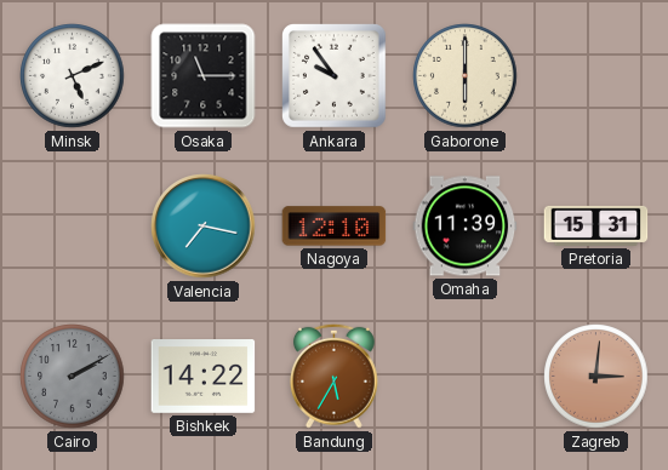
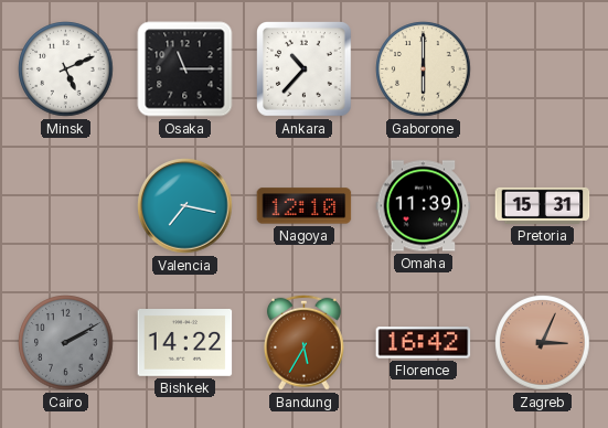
Ankara: 9:54 -> 10:37 (305, 69)
Florence: none -> 16:42 (424, 343)
Zagreb: 3:01 -> 3:04 (543, 343)
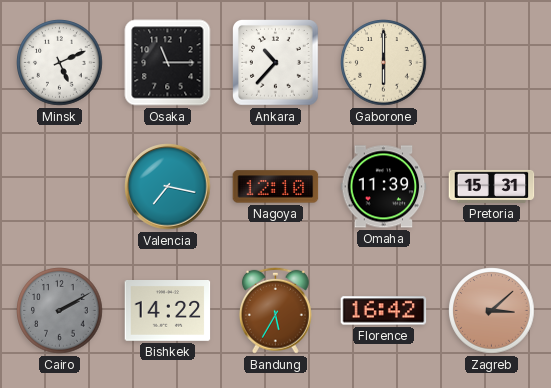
Zagreb: 3:04 -> 3:08 (492, 311)
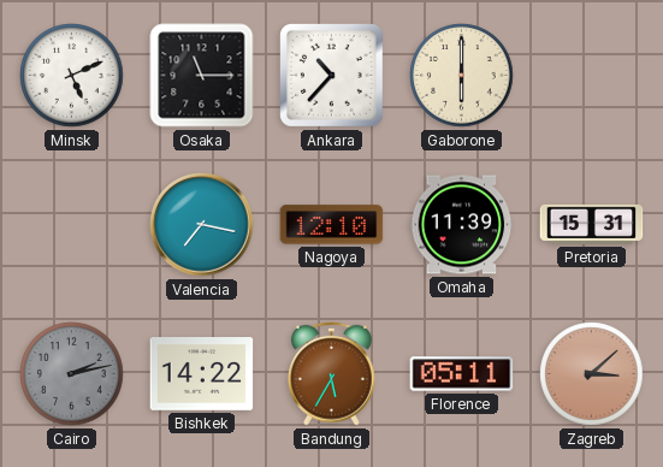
Cairo: 2:10 -> 2:13 (72, 374)
Florence: 16:42 -> 05:11 (462, 374)
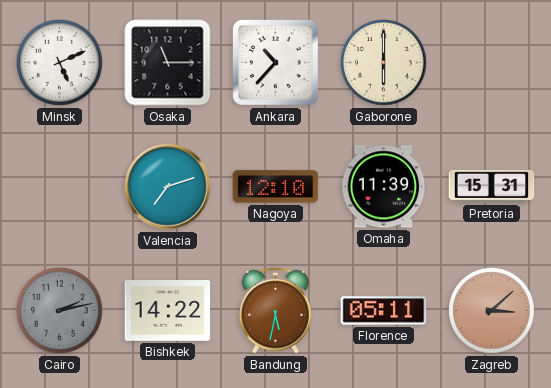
Valencia: 7:17 -> 7:12 (168, 187)
Bandung: 5:35 -> 5:32 (275, 310)
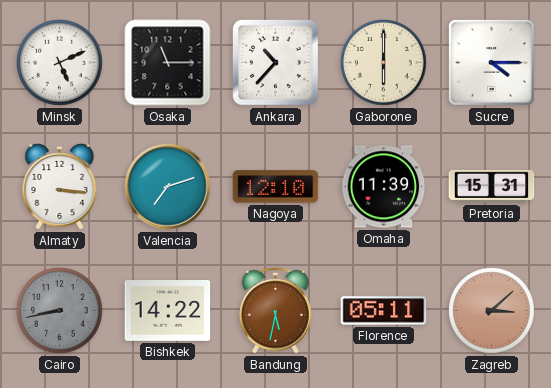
Sucre: none -> 4:15 (491, 62)
Almaty: none -> 3:16 (60, 187)
Cairo: 2:13 -> 8:43 (60, 311)
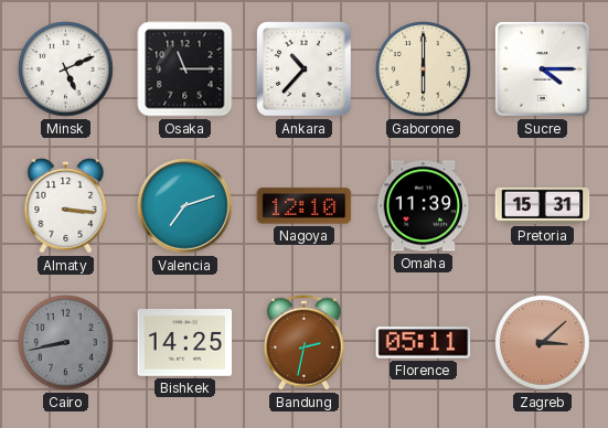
Bishkek: 14:22 -> 14:25 (185, 343)
Bandung: 5:32 -> 2:32 (303, 342)
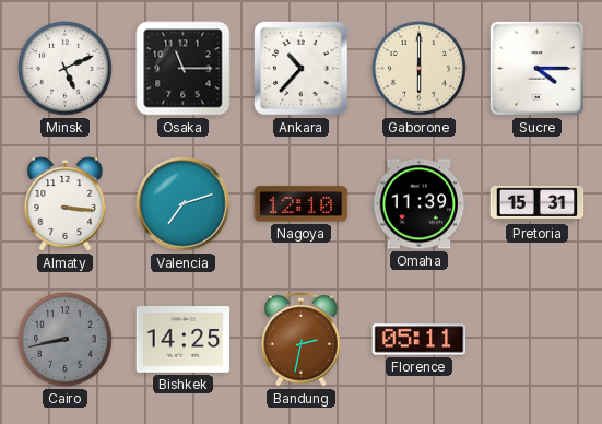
Zagreb: 3:08 -> none (543, 343)
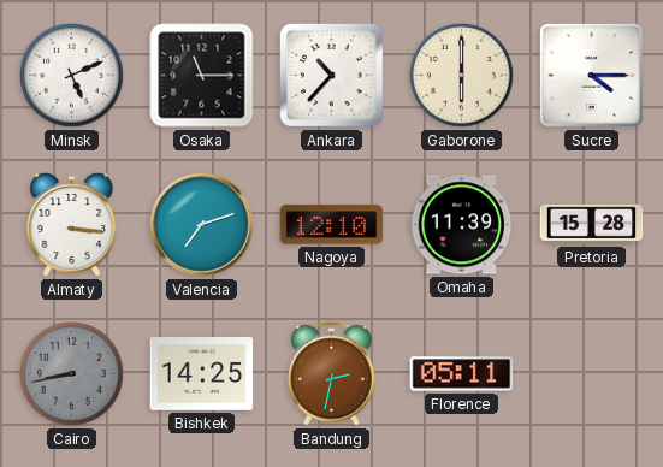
Pretoria: 15:31 -> 15:28 (592, 224)
